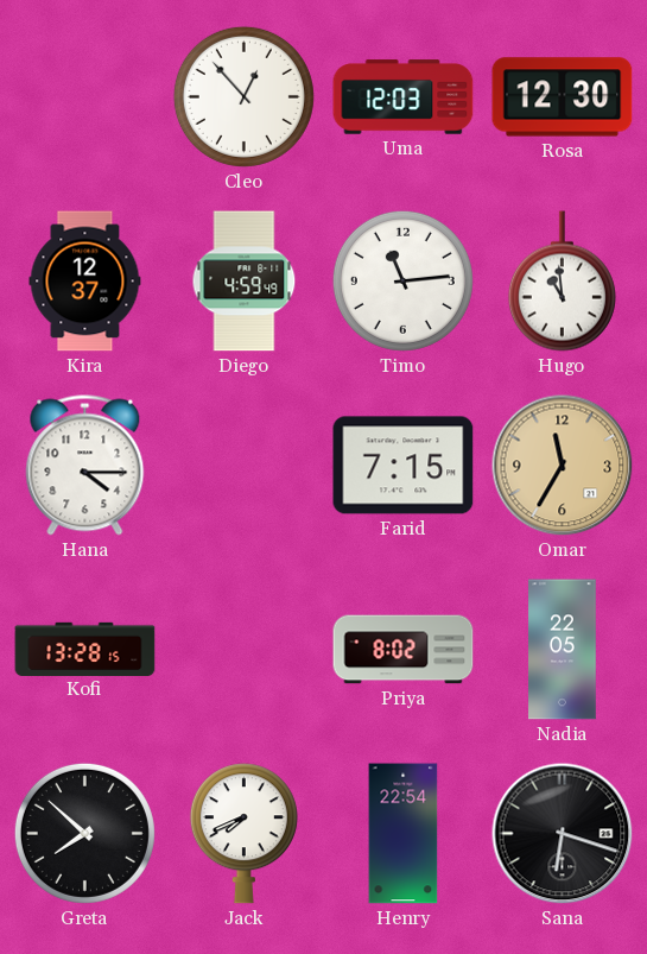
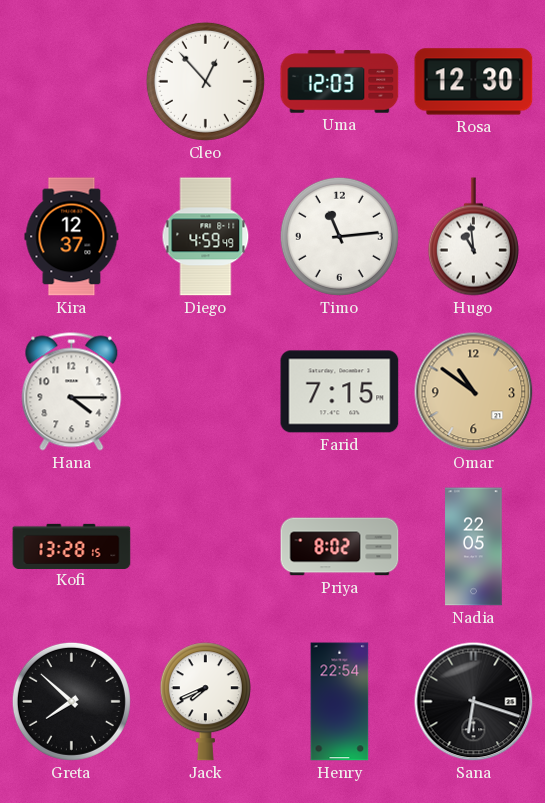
Omar: 11:35 -> 10:51 (474, 392)
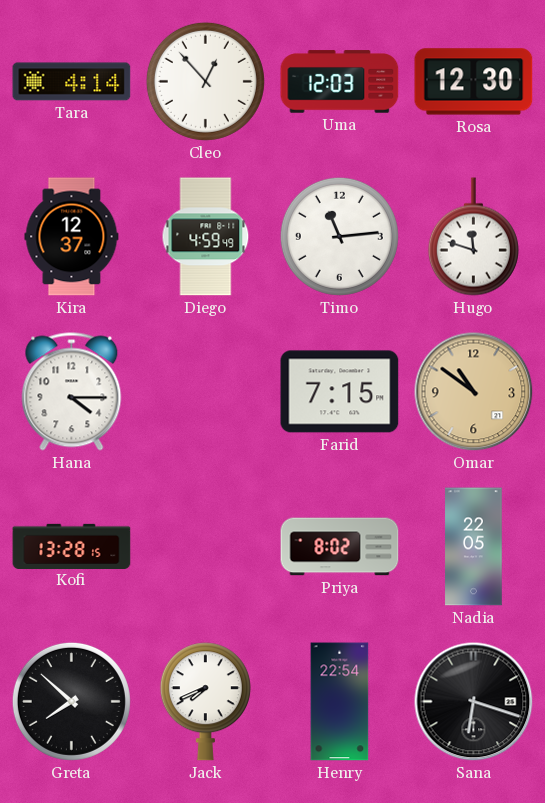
Tara: none -> 4:14 (72, 82)
Hugo: 10:59 -> 11:48 (473, 237)
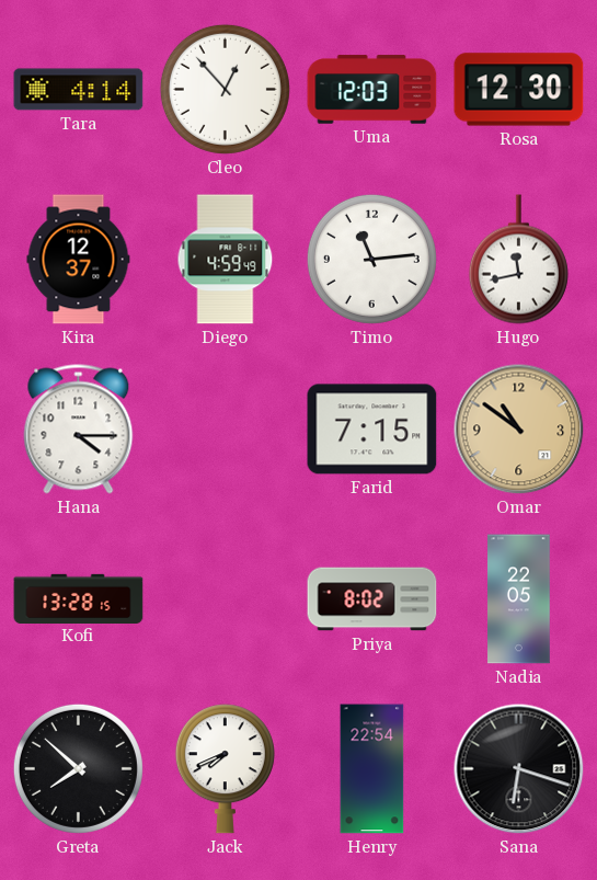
Hugo: 11:48 -> 11:43 (518, 260)
